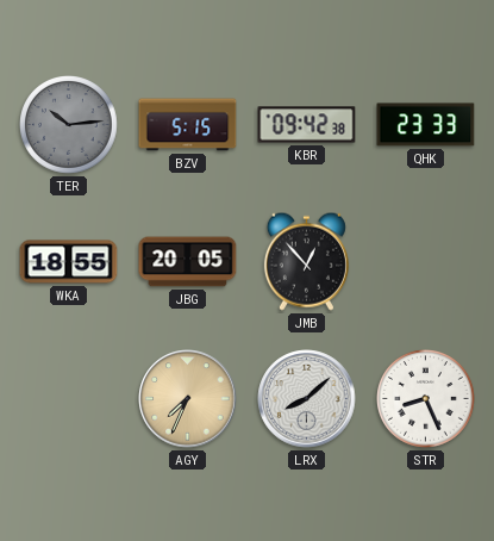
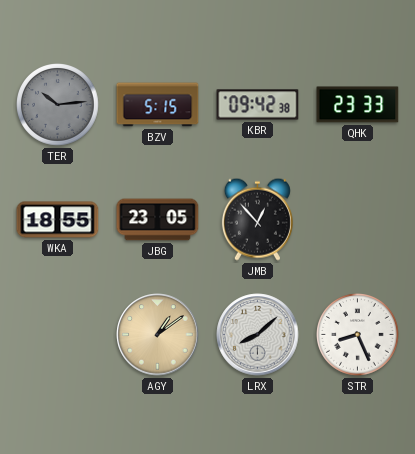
JBG: 20:05 -> 23:05 (158, 220)
AGY: 7:34 -> 1:09 (158, 335)
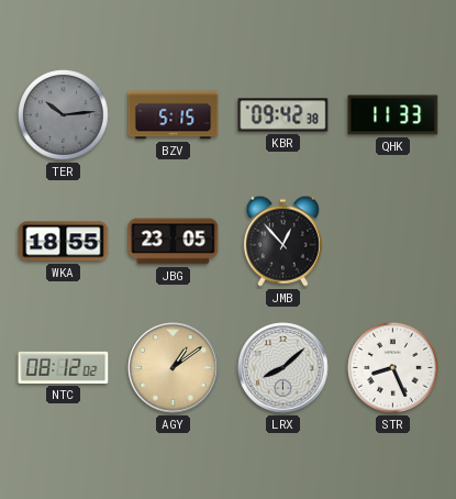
QHK: 23:33 -> 11:33 (393, 115)
NTC: none -> 08:12 (64, 367)
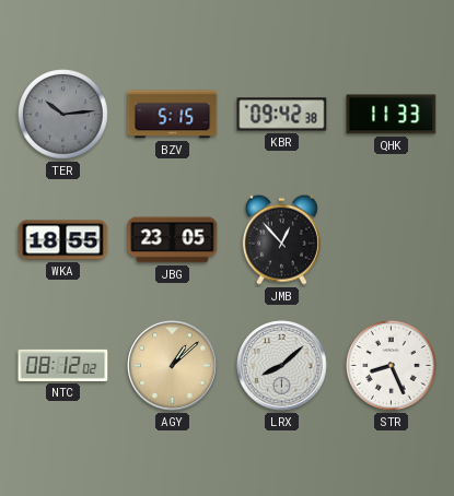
AGY: 1:09 -> 1:08 (173, 366)
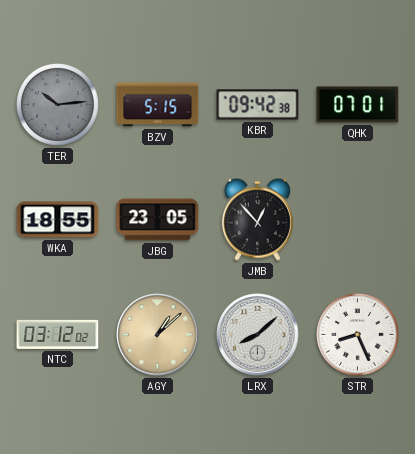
QHK: 11:33 -> 07:01 (358, 105)
NTC: 08:12 -> 03:12 (58, 334)
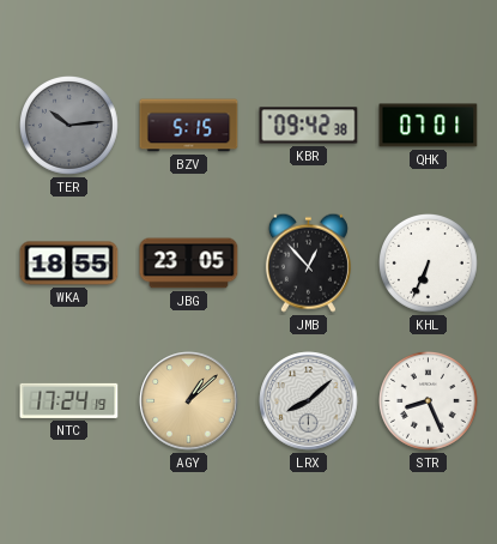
KHL: none -> 6:34 (429, 264)
NTC: 03:12 -> 17:24 (69, 400)
